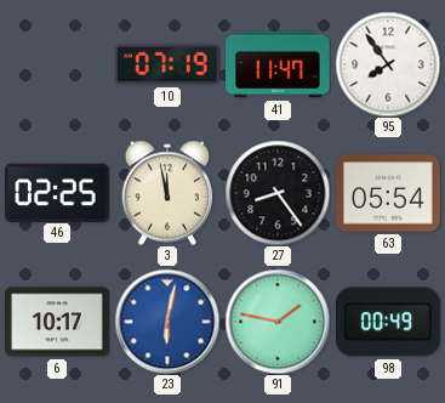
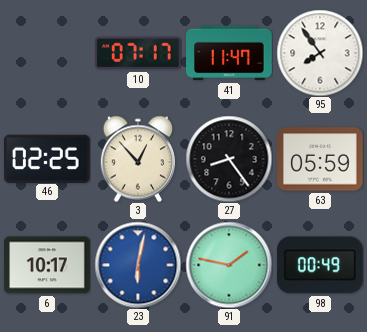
10: 07:19 -> 07:17 (138, 53)
3: 11:58 -> 12:53 (137, 159)
63: 05:54 -> 05:59 (321, 159)
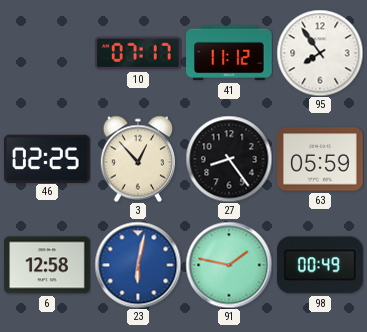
41: 11:47 -> 11:12 (230, 53)
6: 10:17 -> 12:58 (48, 265)
